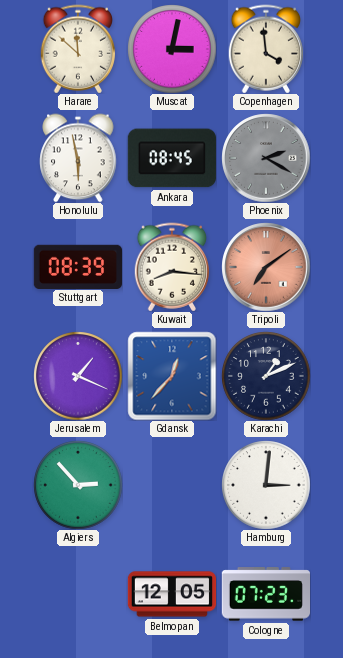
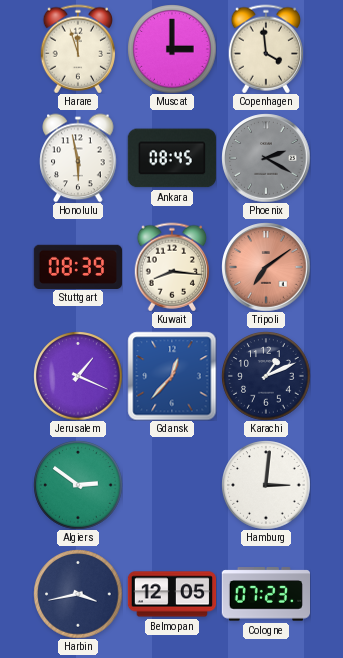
Harare: 11:52 -> 11:57 (77, 49)
Muscat: 3:02 -> 3:00 (172, 49)
Algiers: 2:53 -> 2:51 (78, 485)
Harbin: none -> 3:43 (78, 594)
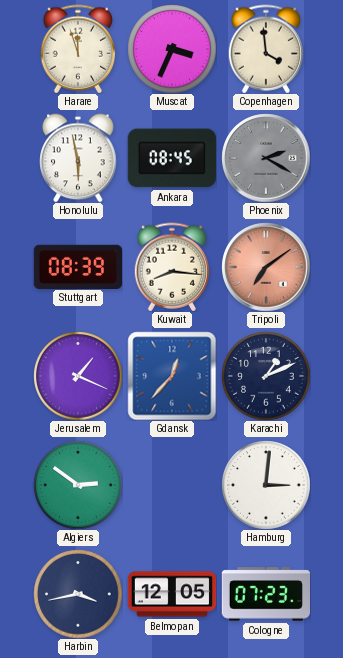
Muscat: 3:00 -> 3:34 (172, 49)
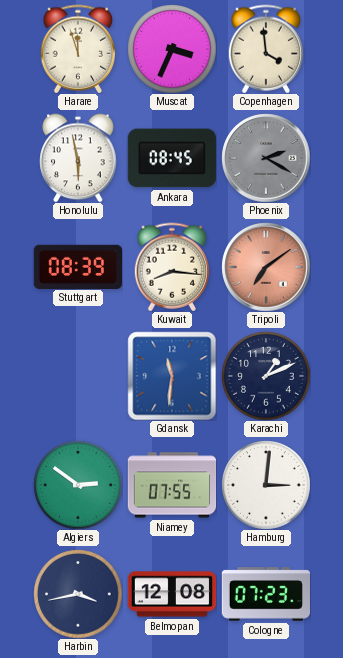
Jerusalem: 1:19 -> none (78, 376)
Gdansk: 12:37 -> 11:31 (172, 376)
Niamey: none -> 07:55 (172, 485)
Belmopan: 12:05 -> 12:08 (172, 594)
